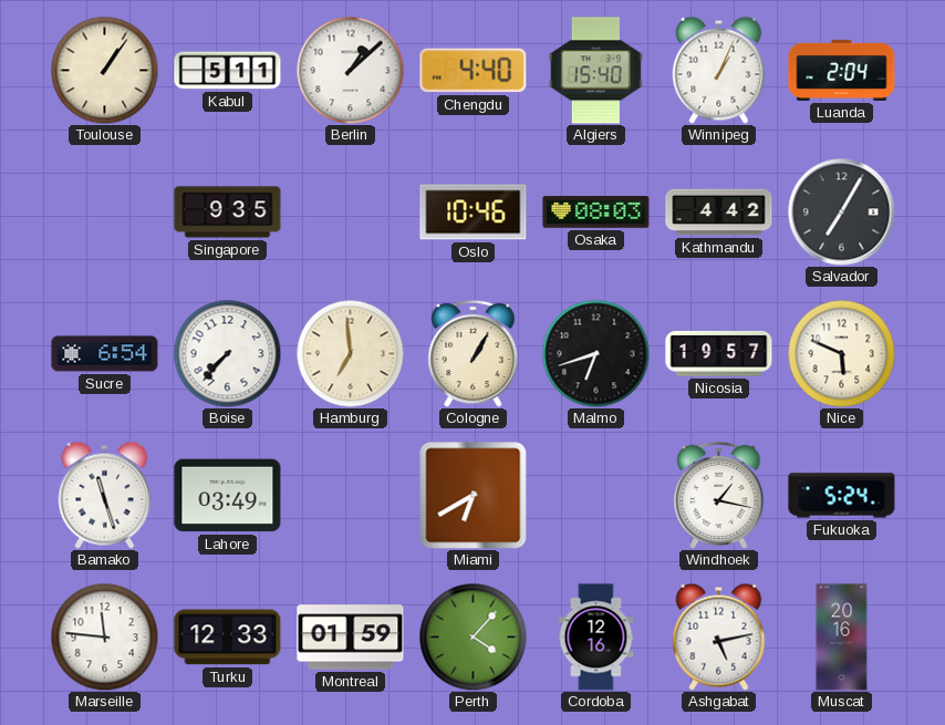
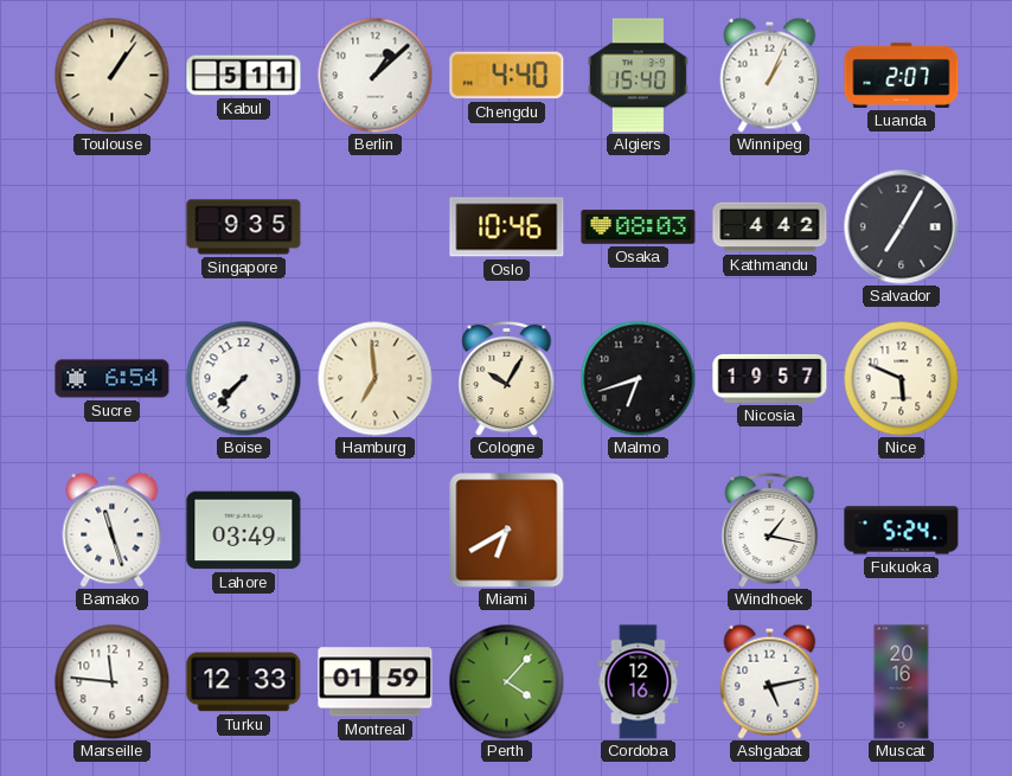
Luanda: 2:04 -> 2:07 (902, 75)
Cologne: 1:05 -> 10:05 (507, 378)
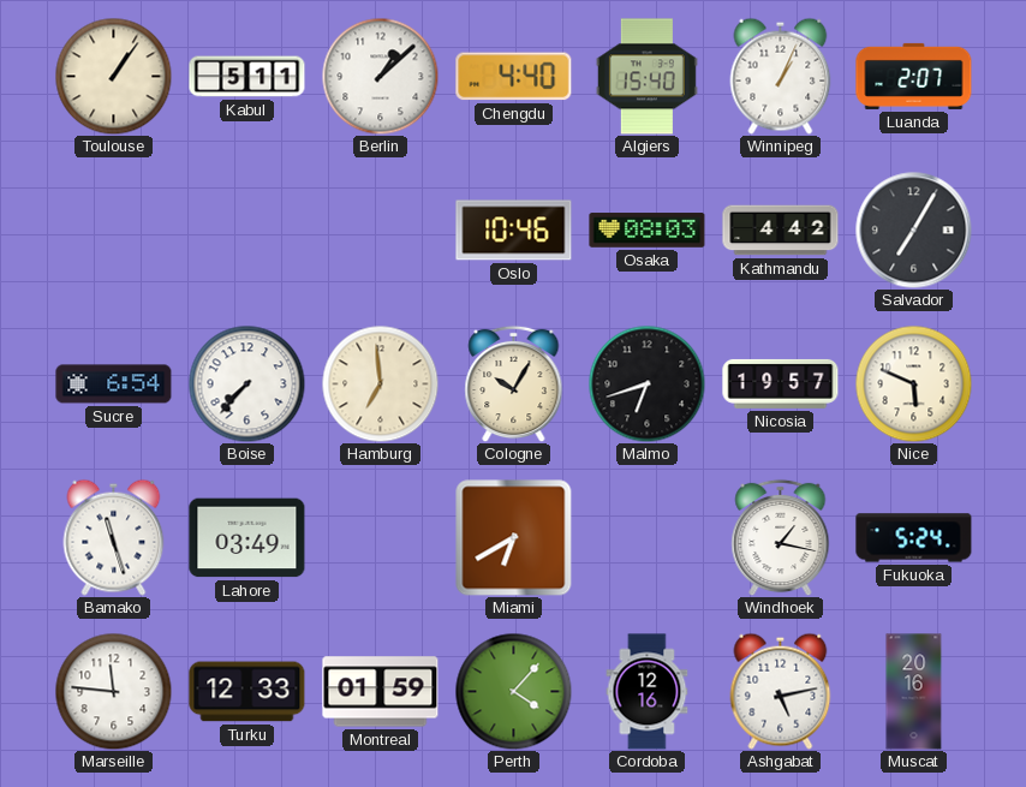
Singapore: 9:35 -> none (244, 227)
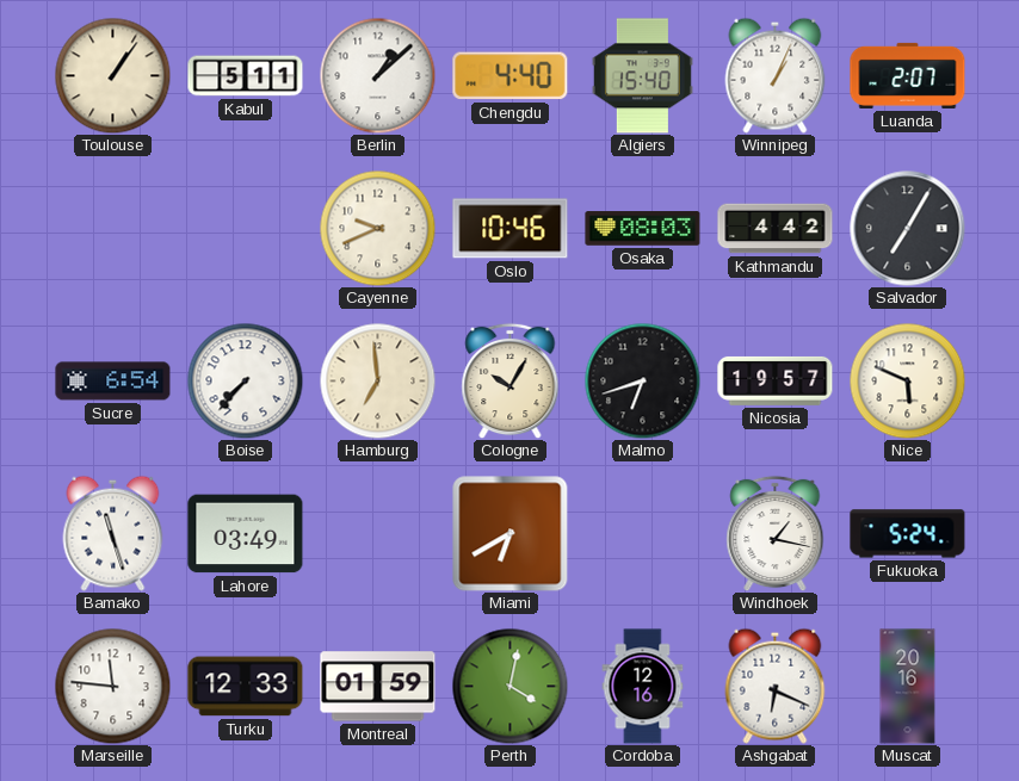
Cayenne: none -> 9:41 (377, 228)
Perth: 4:07 -> 4:02 (510, 686)
Ashgabat: 5:13 -> 6:19 (776, 686)
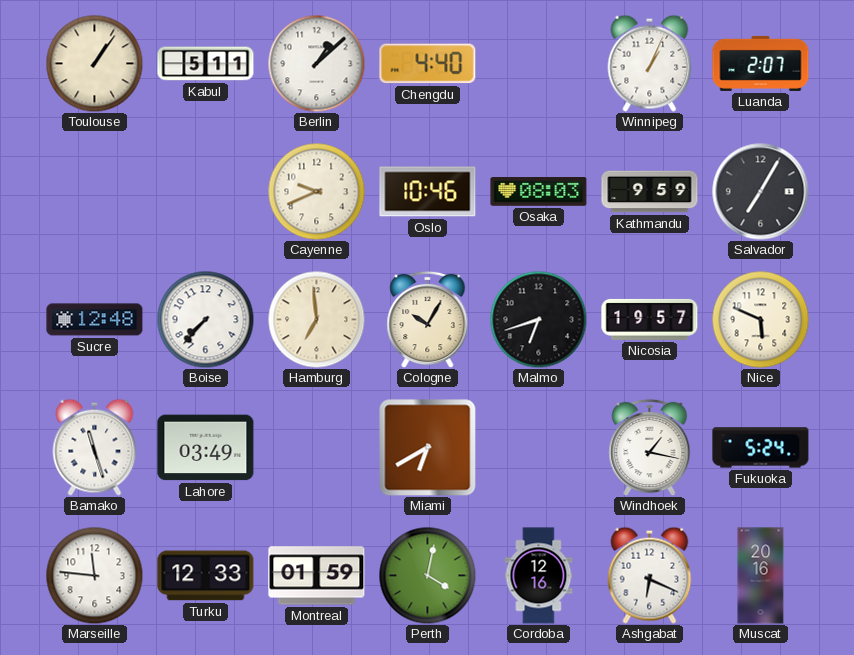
Algiers: 15:40 -> none (642, 76)
Kathmandu: 4:42 -> 9:59 (650, 192)
Sucre: 6:54 -> 12:48 (95, 320)
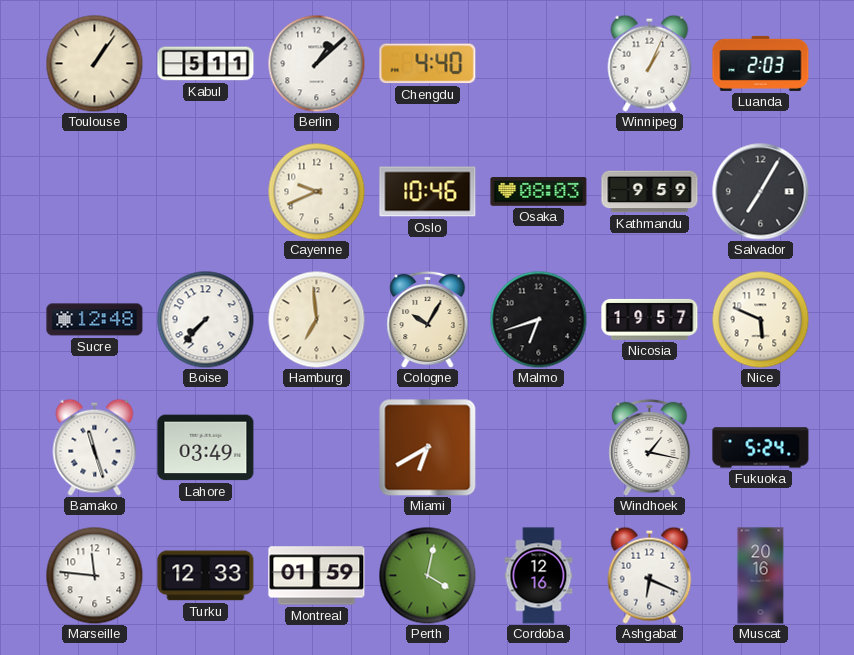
Luanda: 2:07 -> 2:03 (761, 63)
